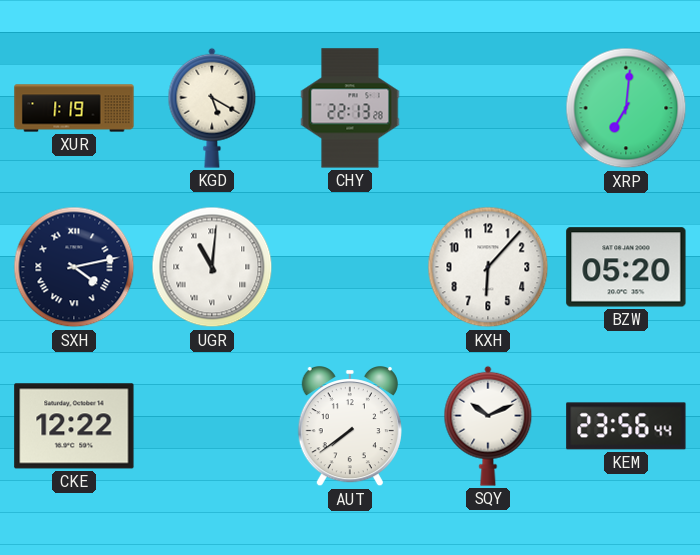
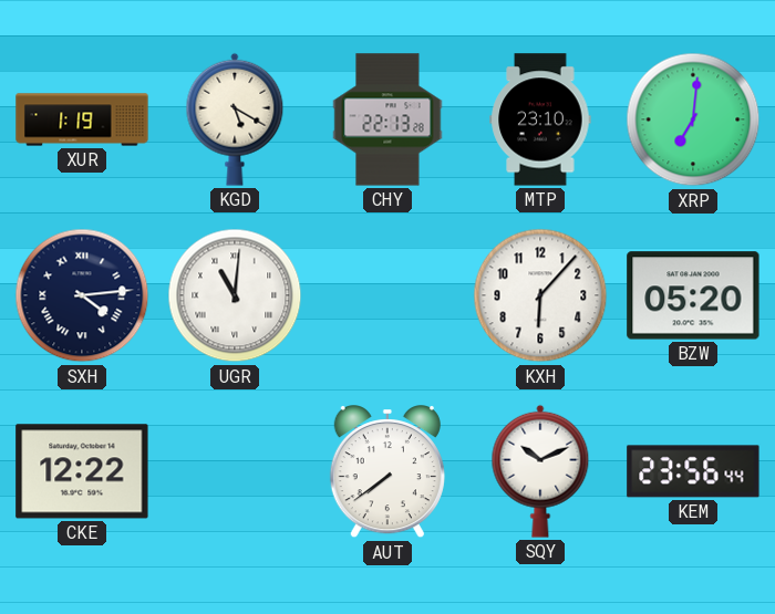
MTP: none -> 23:10 (540, 119)
SXH: 4:13 -> 4:14 (82, 295)
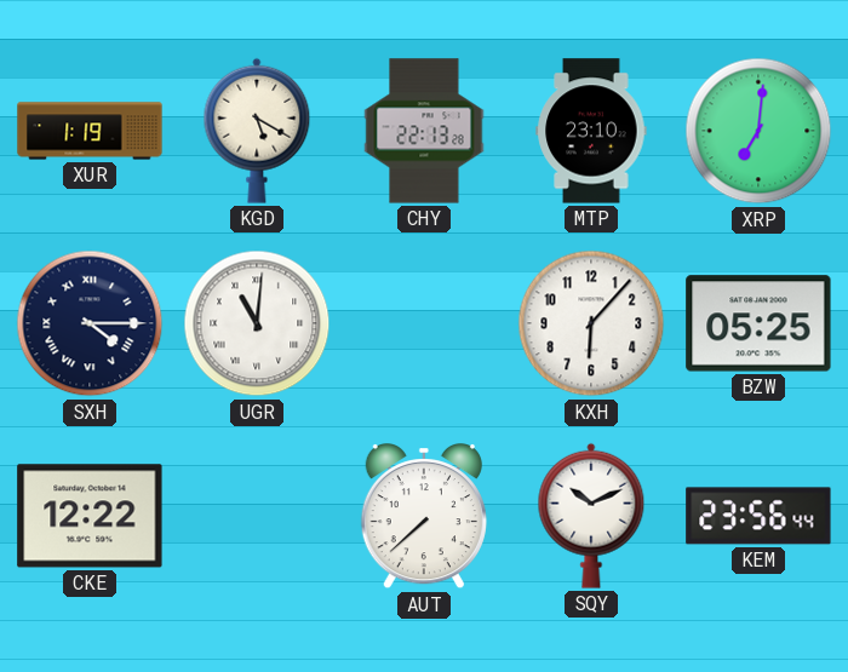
SXH: 4:14 -> 4:15 (90, 323)
BZW: 05:20 -> 05:25 (758, 323)
AUT: 7:39 -> 7:38 (424, 517)
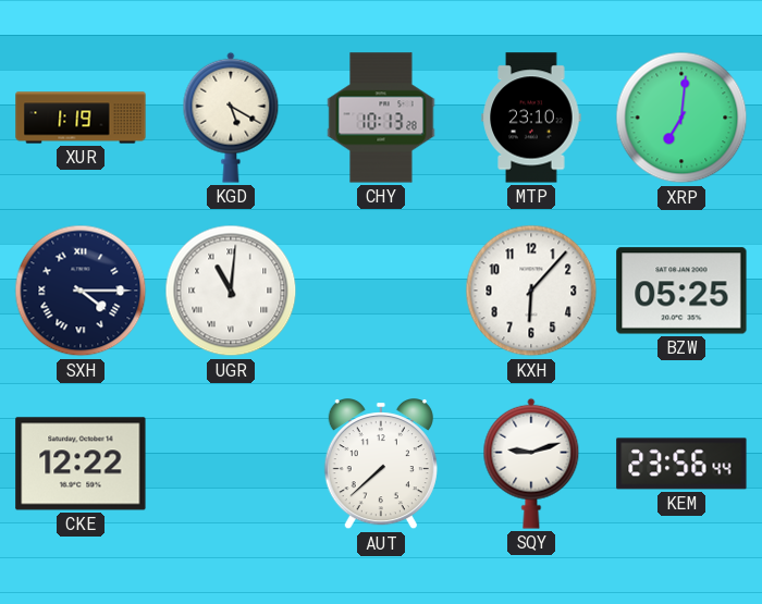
CHY: 22:13 -> 10:13 (381, 118)
SQY: 10:11 -> 9:12 (531, 464)
